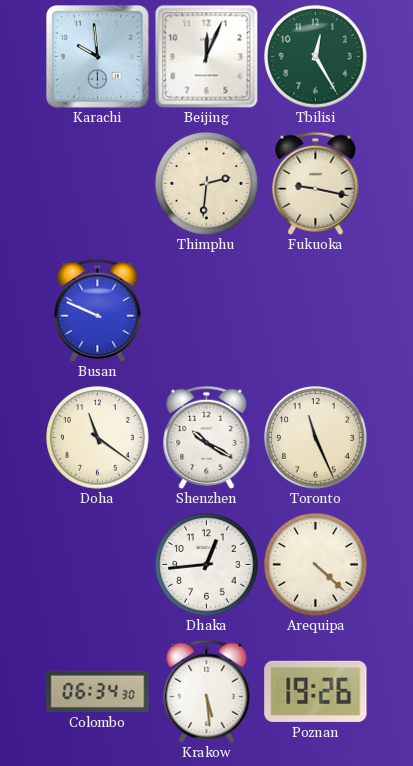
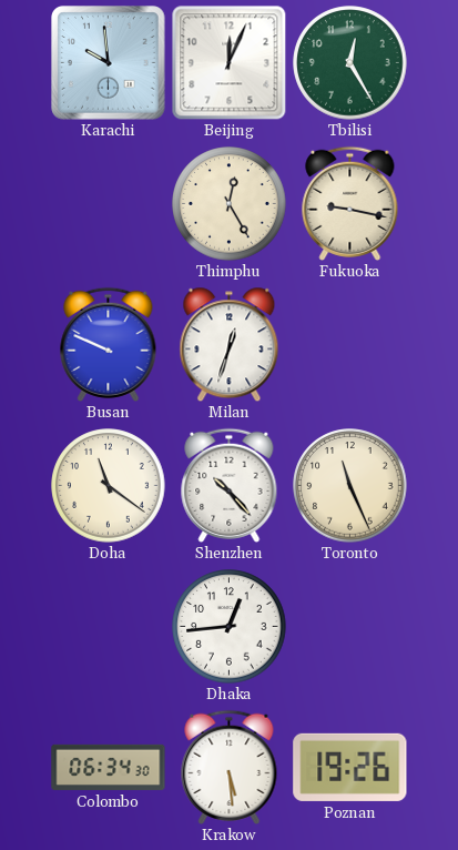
Thimphu: 2:31 -> 12:25 (230, 204)
Milan: none -> 12:33 (230, 344)
Shenzhen: 10:20 -> 10:23 (230, 485)
Arequipa: 4:22 -> none (316, 565)
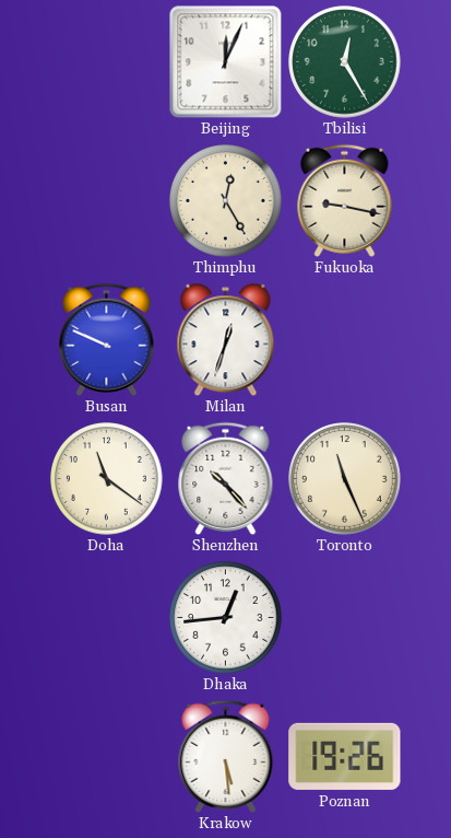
Karachi: 9:59 -> none (109, 63)
Colombo: 06:34 -> none (109, 767)
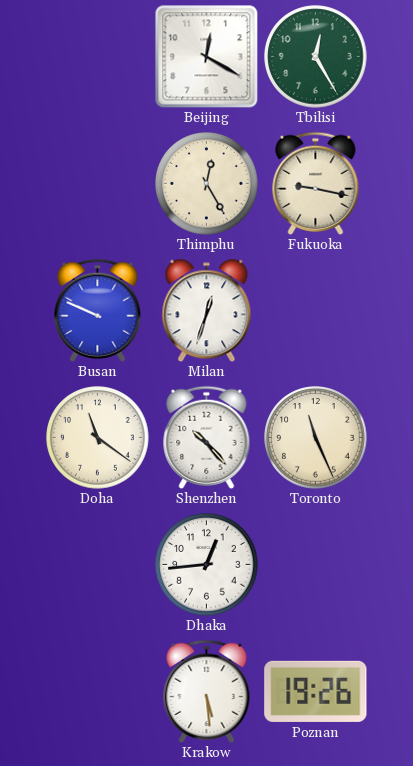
Beijing: 12:04 -> 12:20 (206, 56)
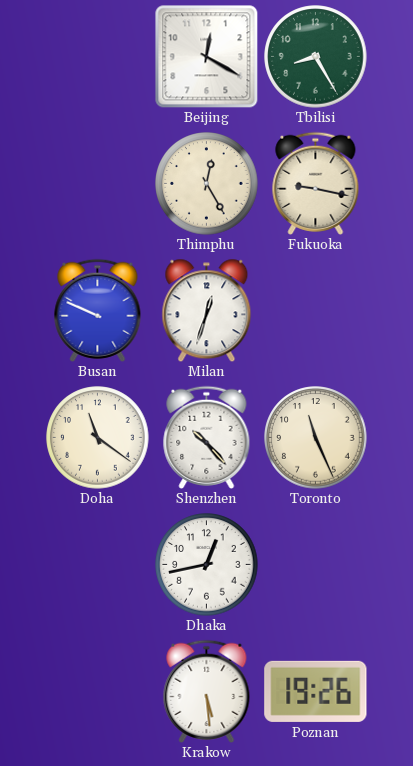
Tbilisi: 12:25 -> 8:25 (316, 57)
Dhaka: 12:44 -> 12:43 (207, 565)
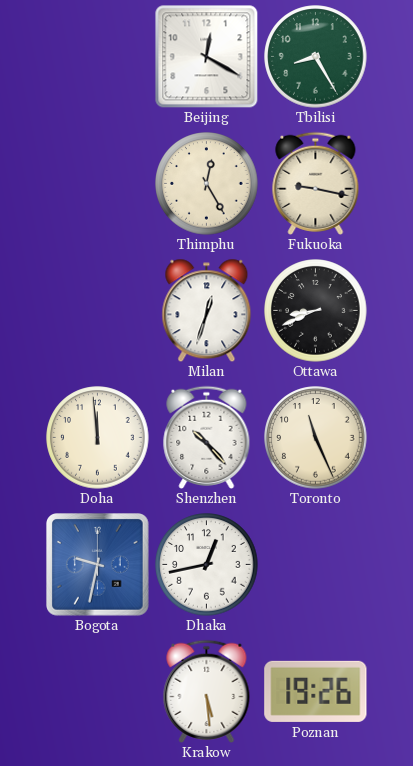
Busan: 9:49 -> none (98, 310)
Ottawa: none -> 8:41 (316, 311)
Doha: 11:21 -> 11:59 (98, 438)
Bogota: none -> 9:32 (98, 565)
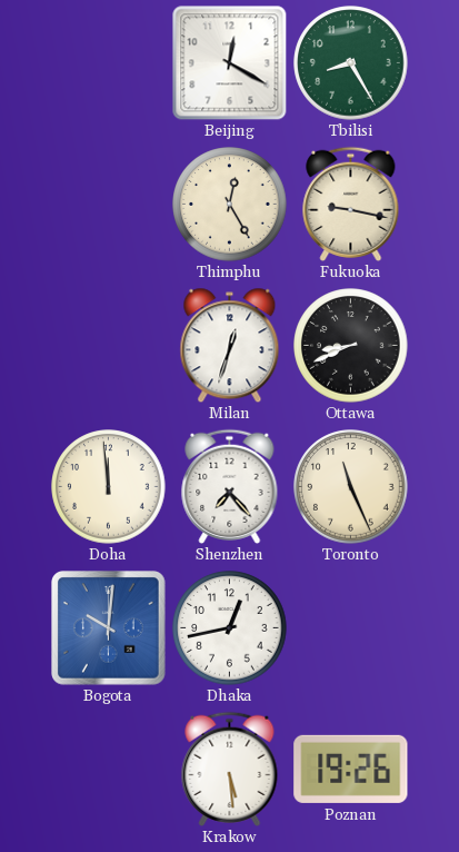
Shenzhen: 10:23 -> 7:23 (230, 486)
Bogota: 9:32 -> 10:01 (109, 628)
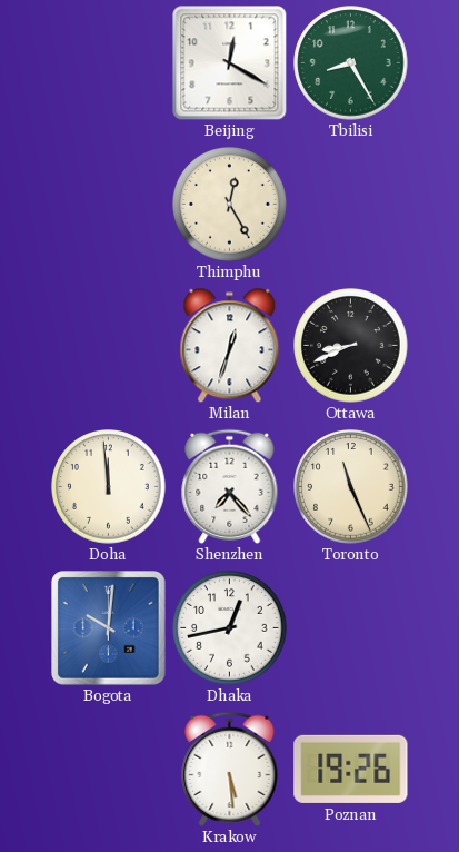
Fukuoka: 9:17 -> none (351, 204)
